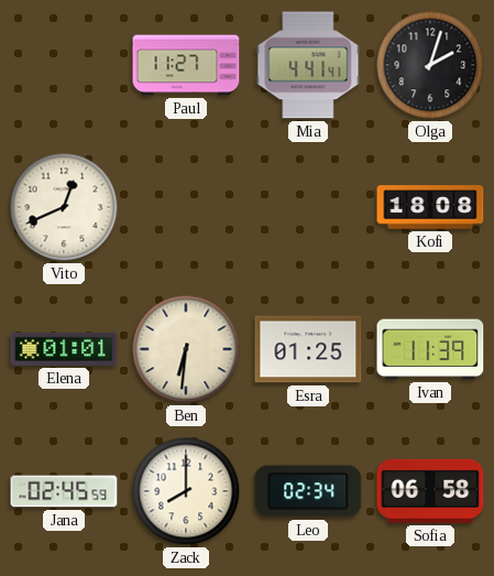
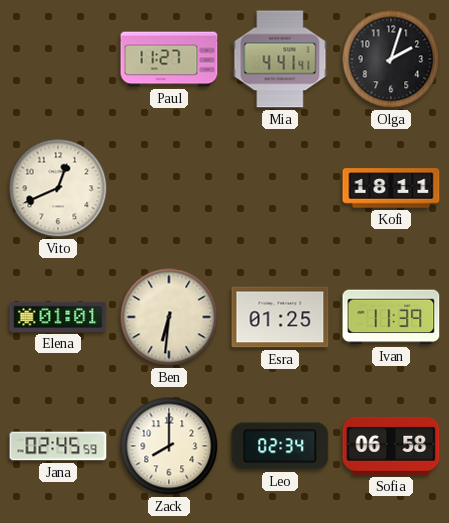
Kofi: 18:08 -> 18:11 (391, 188)
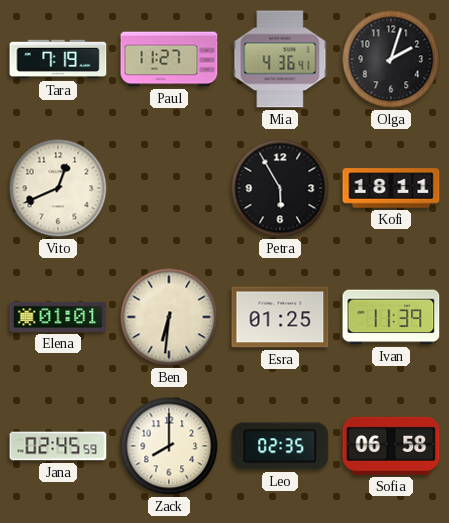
Tara: none -> 7:19 (58, 59)
Mia: 4:41 -> 4:36 (280, 59)
Petra: none -> 5:55 (280, 188)
Leo: 02:34 -> 02:35 (280, 446)
